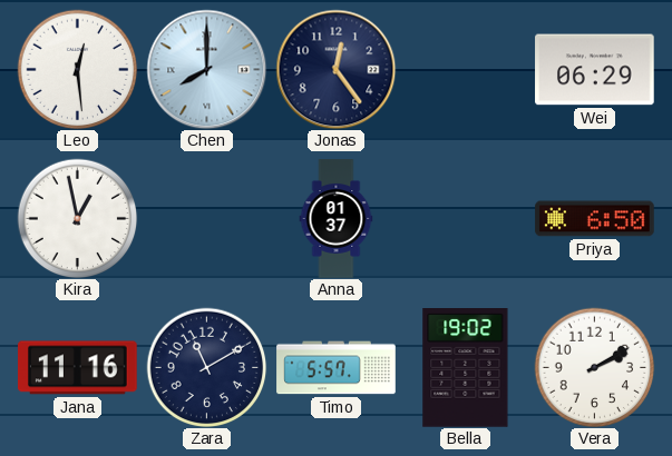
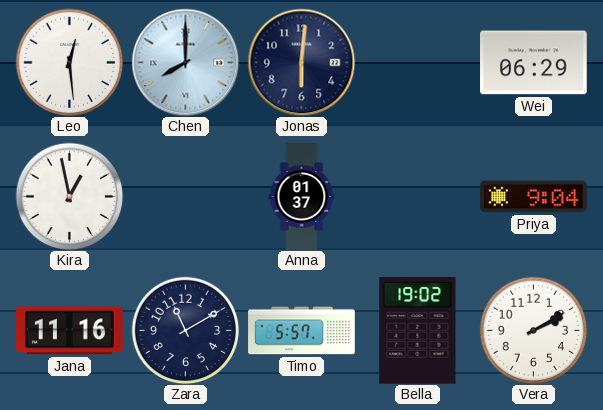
Jonas: 12:24 -> 6:01 (301, 62)
Priya: 6:50 -> 9:04 (534, 197)
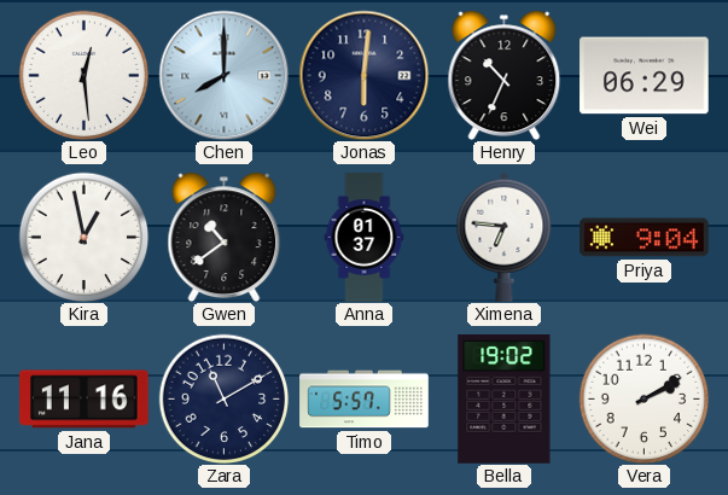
Henry: none -> 10:34 (505, 75)
Gwen: none -> 10:39 (225, 237)
Ximena: none -> 6:46 (505, 237)
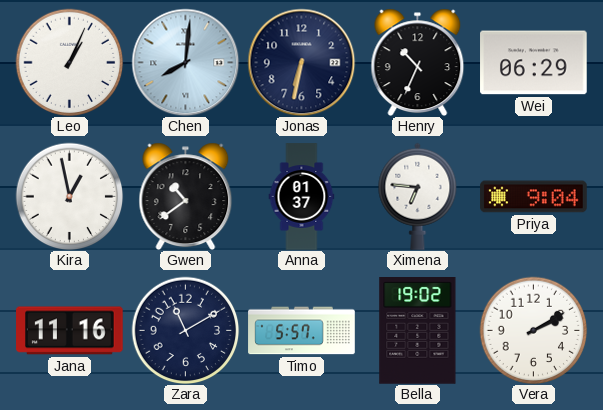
Leo: 12:29 -> 1:04 (69, 62)
Chen: 8:00 -> 8:01 (185, 62)
Jonas: 6:01 -> 6:32 (301, 62)
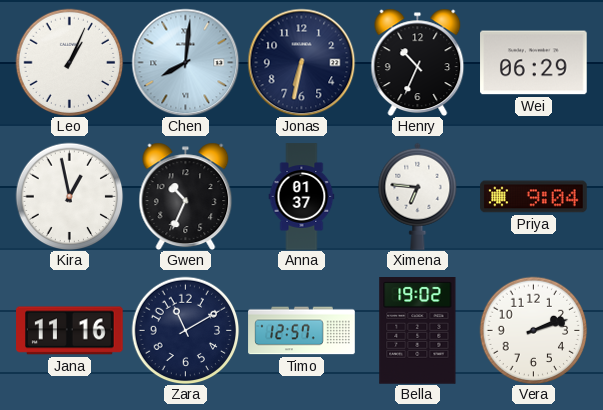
Gwen: 10:39 -> 10:34 (186, 196)
Timo: 5:57 -> 12:57 (302, 331)
Vera: 2:10 -> 2:12 (533, 330)
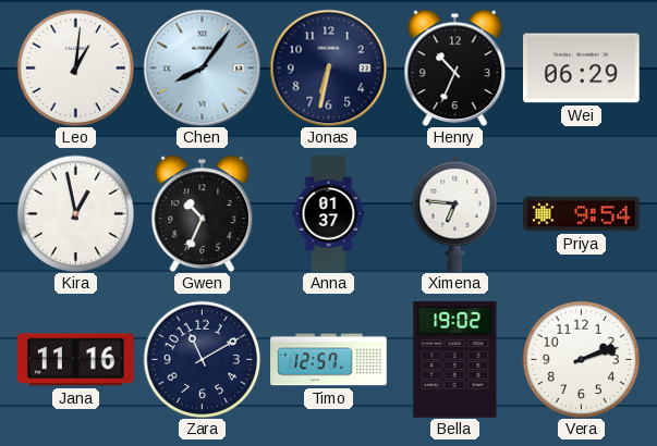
Leo: 1:04 -> 1:01 (75, 67)
Chen: 8:01 -> 8:06 (202, 67)
Priya: 9:04 -> 9:54 (582, 214)
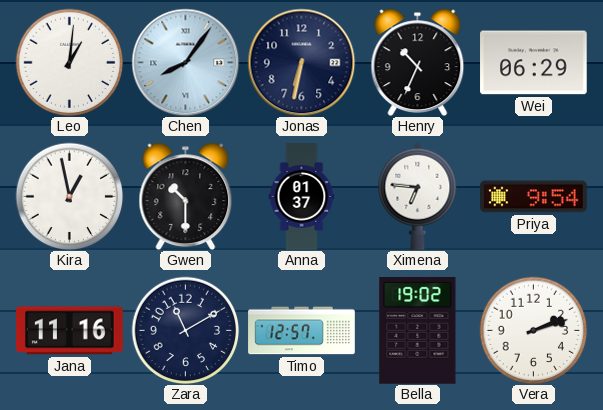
Gwen: 10:34 -> 10:30 (186, 196)
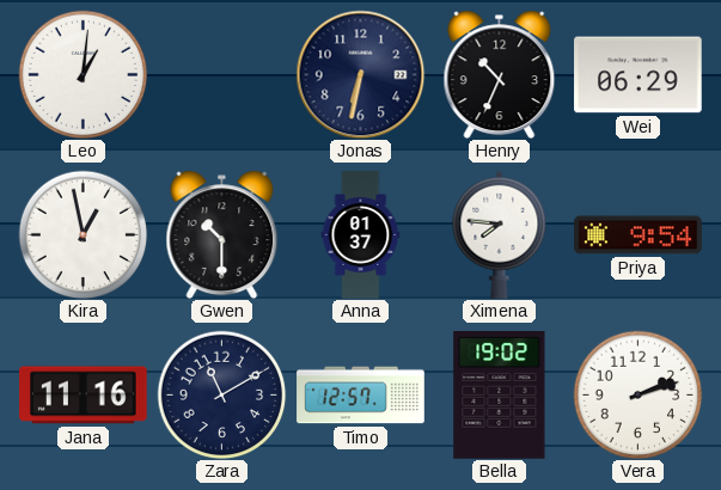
Chen: 8:06 -> none (185, 62)
Ximena: 6:46 -> 7:46 (500, 234)
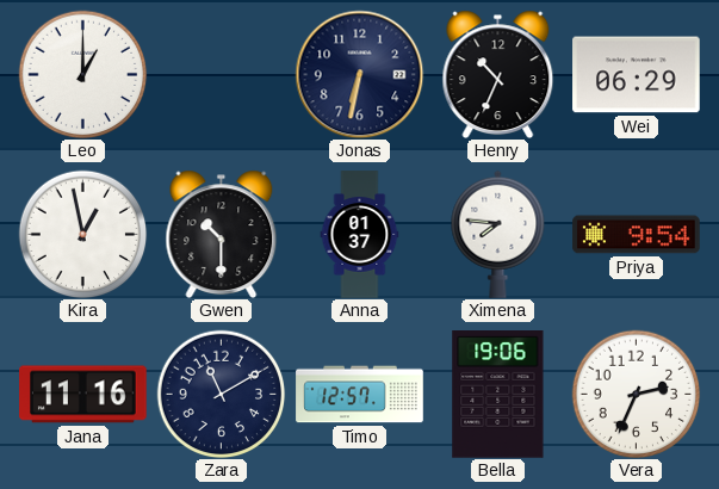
Leo: 1:01 -> 1:00 (82, 74)
Bella: 19:02 -> 19:06 (498, 395)
Vera: 2:12 -> 2:34 (636, 394)
